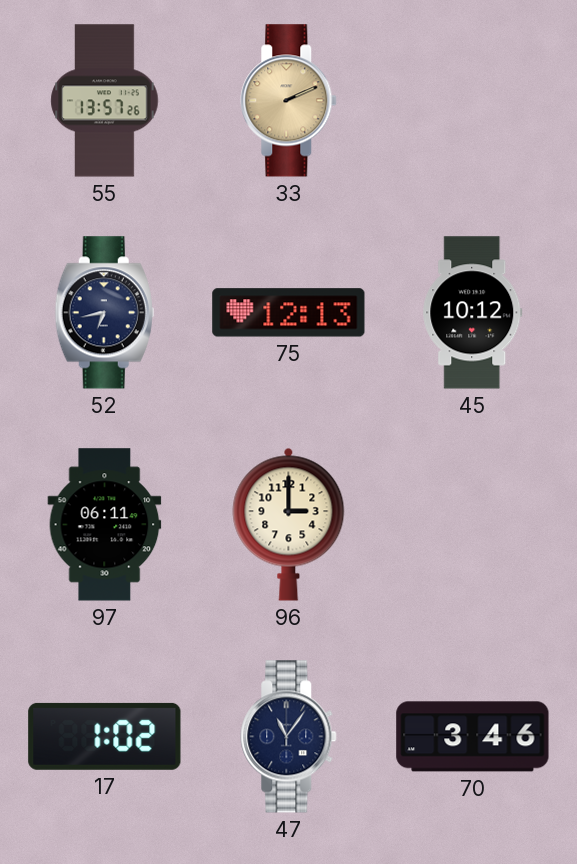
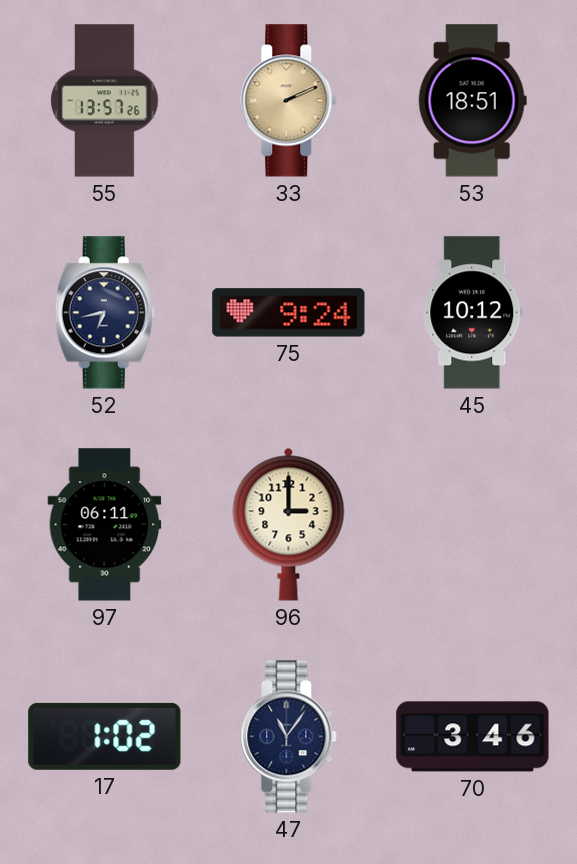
53: none -> 18:51 (472, 101)
75: 12:13 -> 9:24 (289, 313)
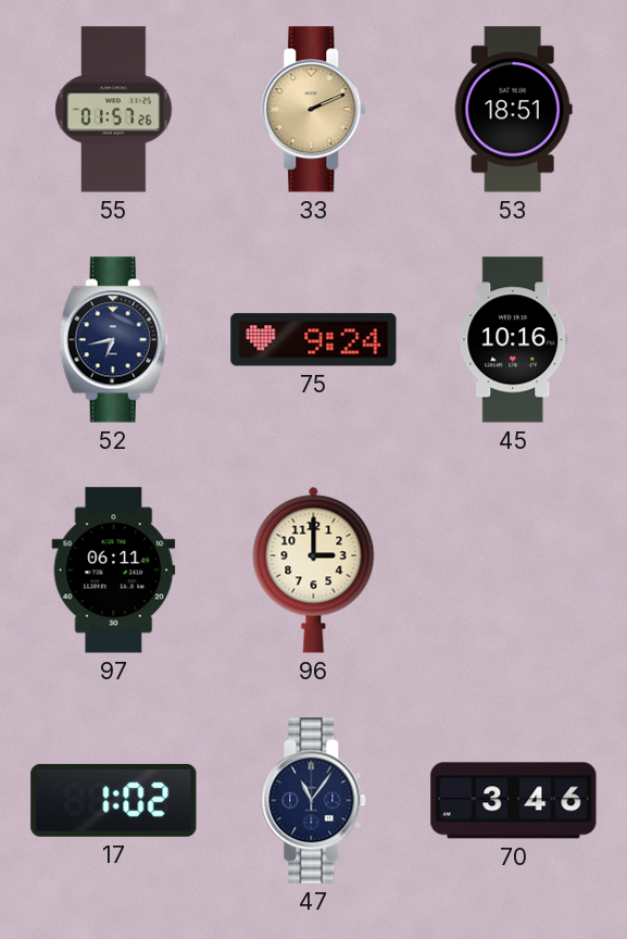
55: 13:57 -> 01:57 (114, 110)
45: 10:12 -> 10:16 (514, 340)
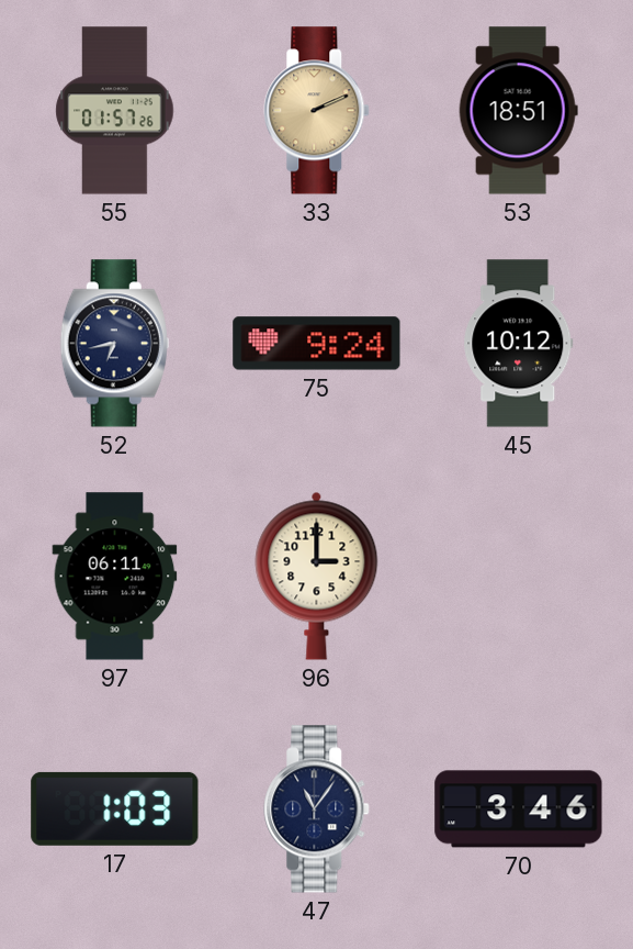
45: 10:16 -> 10:12 (519, 344)
17: 1:02 -> 1:03 (115, 808)
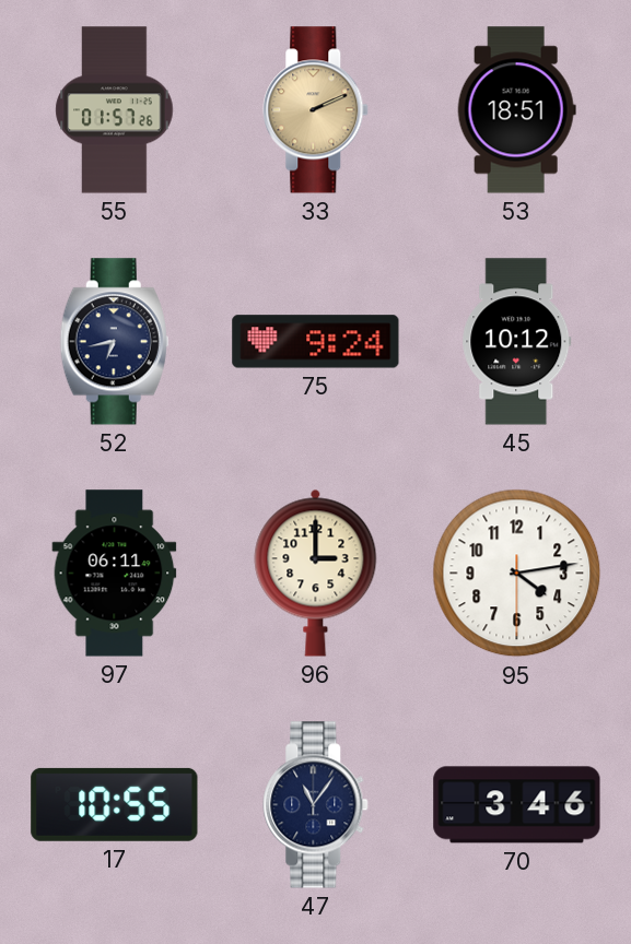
95: none -> 4:13 (517, 574)
17: 1:03 -> 10:55 (115, 804)
